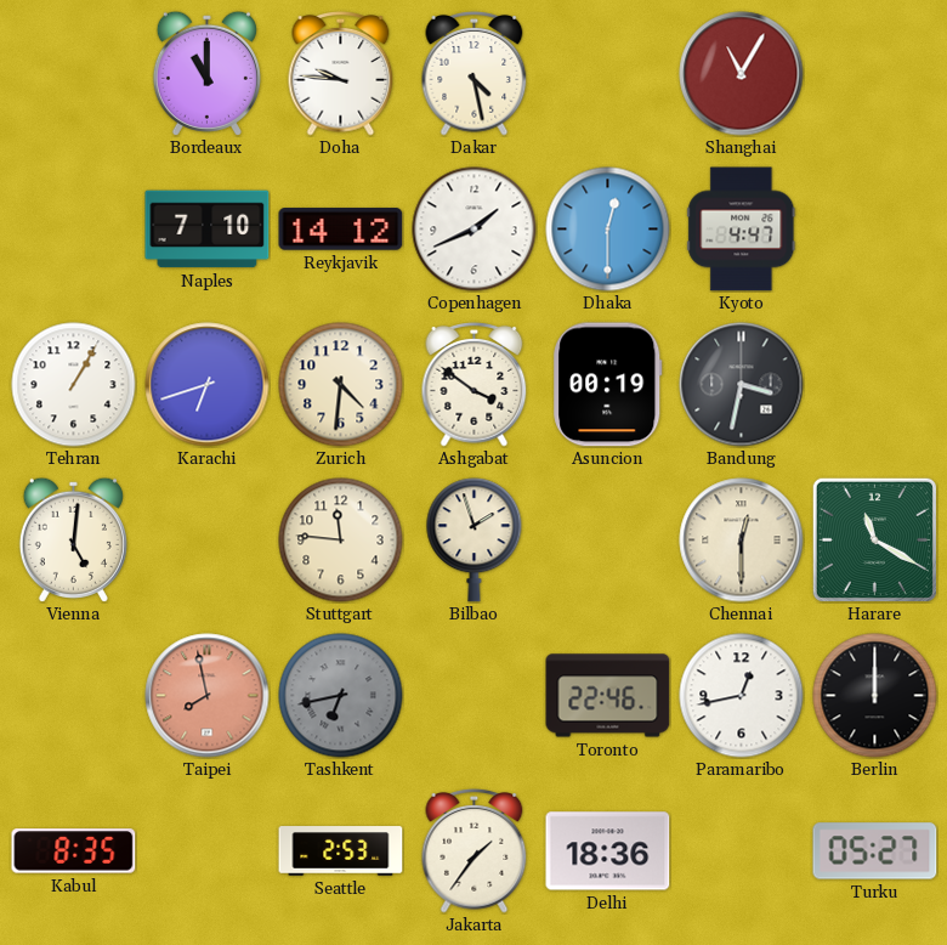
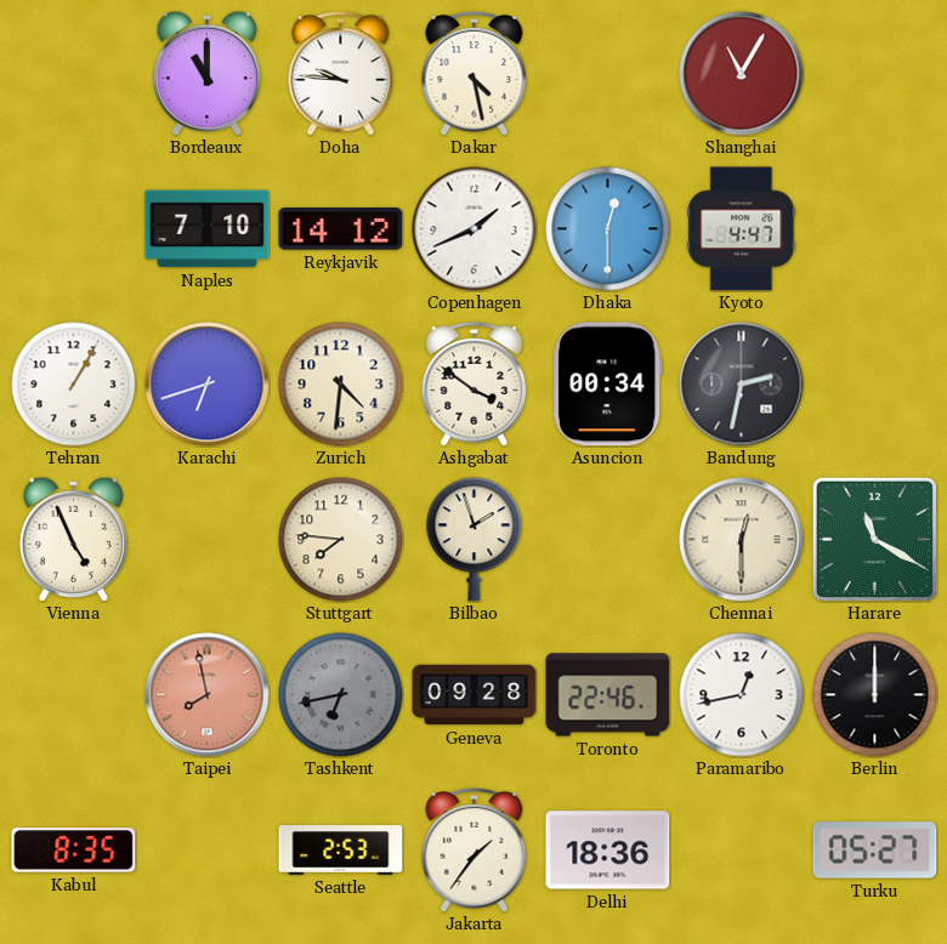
Asuncion: 00:19 -> 00:34 (608, 385)
Bandung: 3:32 -> 2:32 (742, 385)
Vienna: 5:01 -> 4:56 (73, 539)
Stuttgart: 11:46 -> 7:46 (341, 540)
Geneva: none -> 09:28 (475, 695)
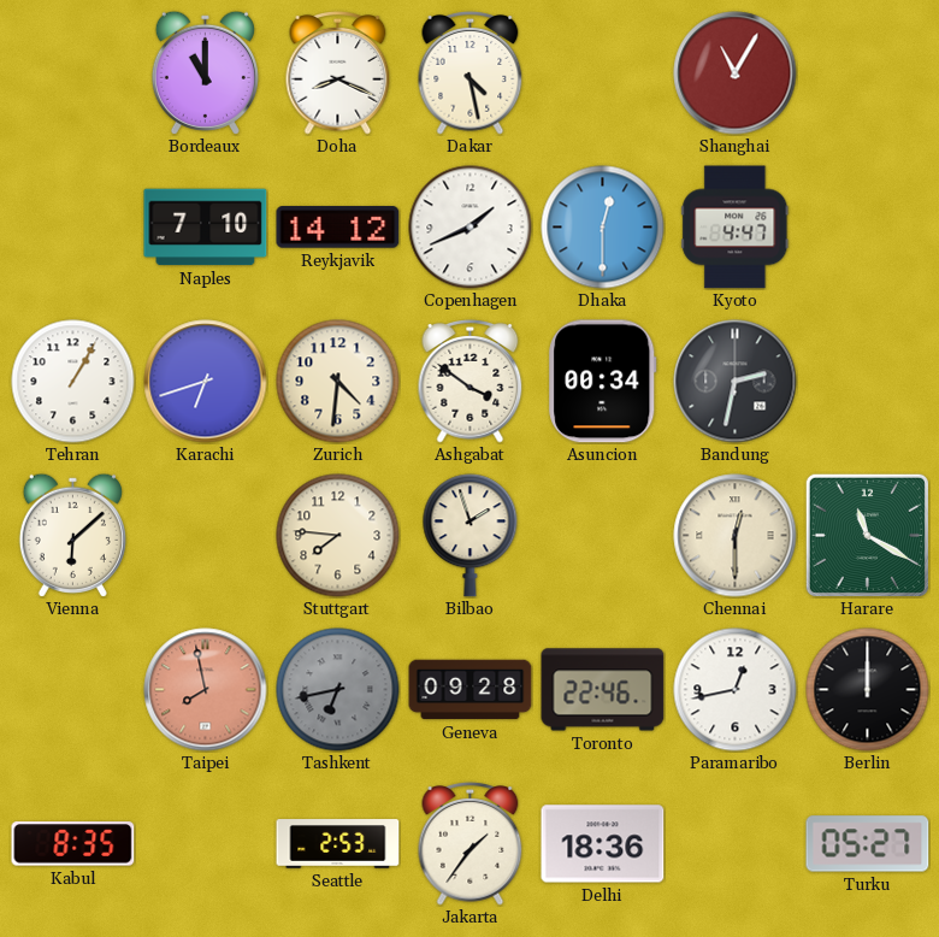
Doha: 9:46 -> 8:19 (338, 73)
Vienna: 4:56 -> 6:08 (72, 535)
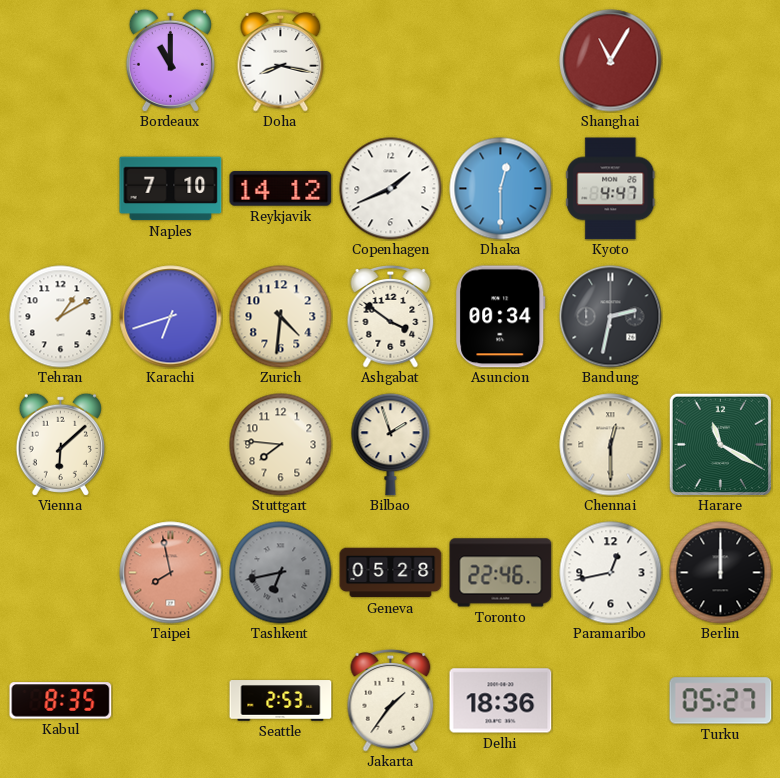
Doha: 8:19 -> 8:17 (281, 61)
Dakar: 4:28 -> none (471, 73)
Tehran: 1:05 -> 1:10 (61, 317)
Geneva: 09:28 -> 05:28 (391, 573)
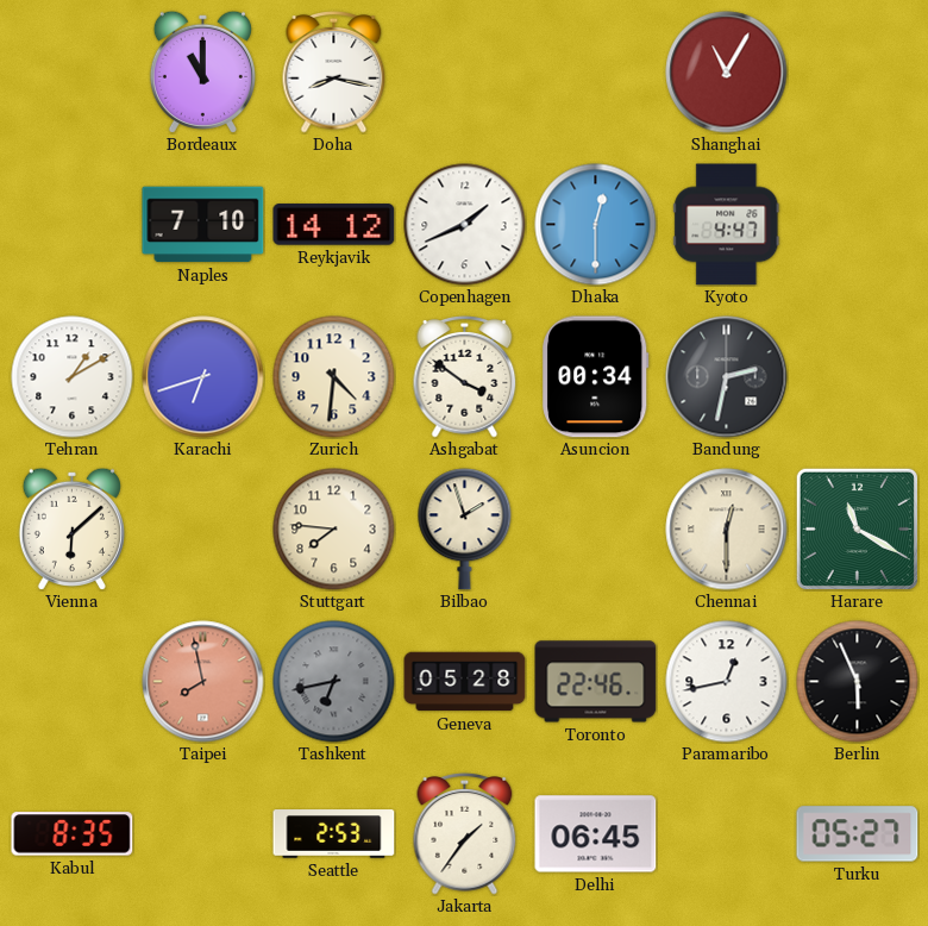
Berlin: 12:00 -> 5:56 (858, 682)
Delhi: 18:36 -> 06:45 (596, 834)
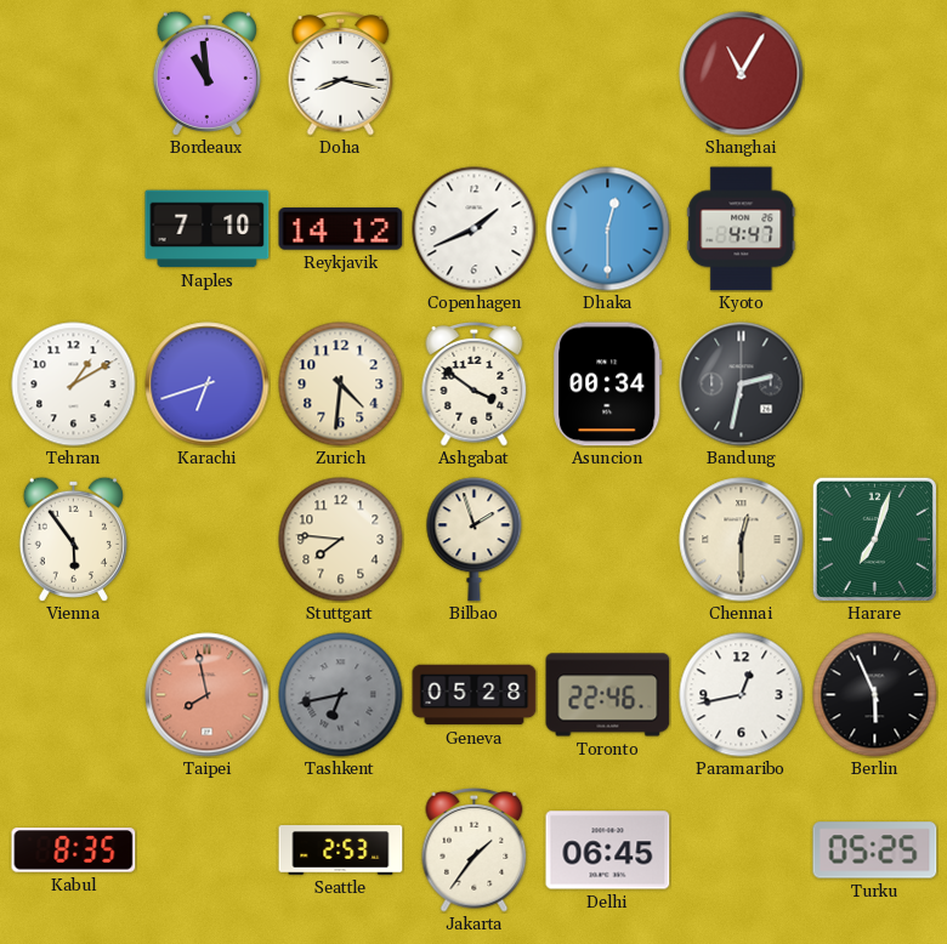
Bordeaux: 11:00 -> 10:59 (206, 73)
Vienna: 6:08 -> 5:54 (73, 539)
Harare: 11:20 -> 7:03 (874, 539)
Turku: 05:27 -> 05:25 (875, 851)
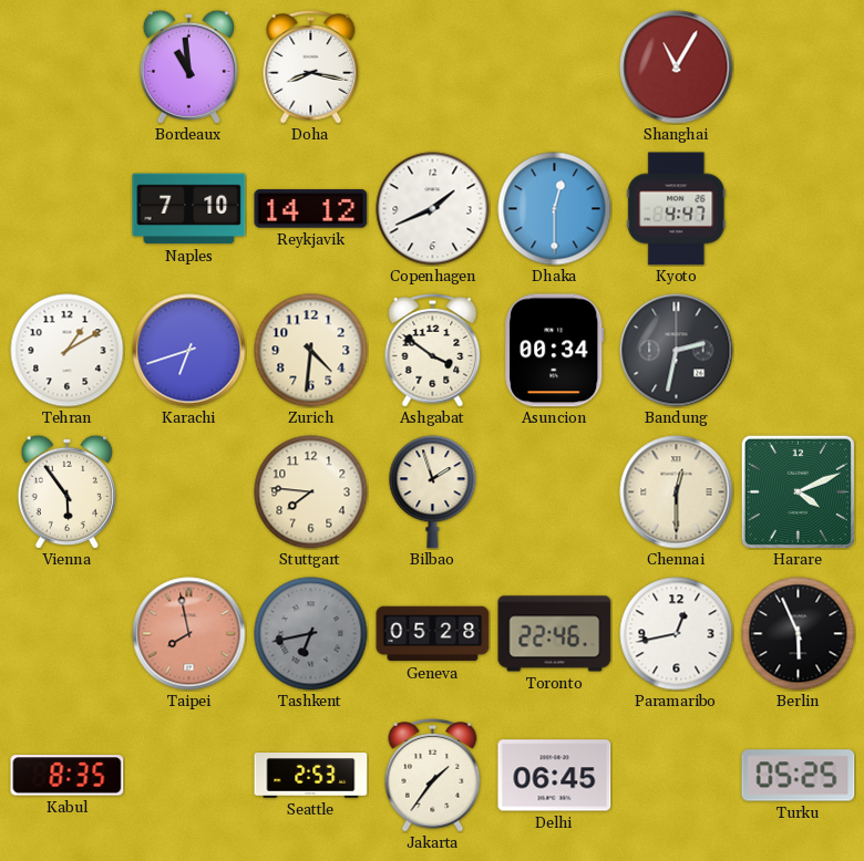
Harare: 7:03 -> 4:11 (798, 491)
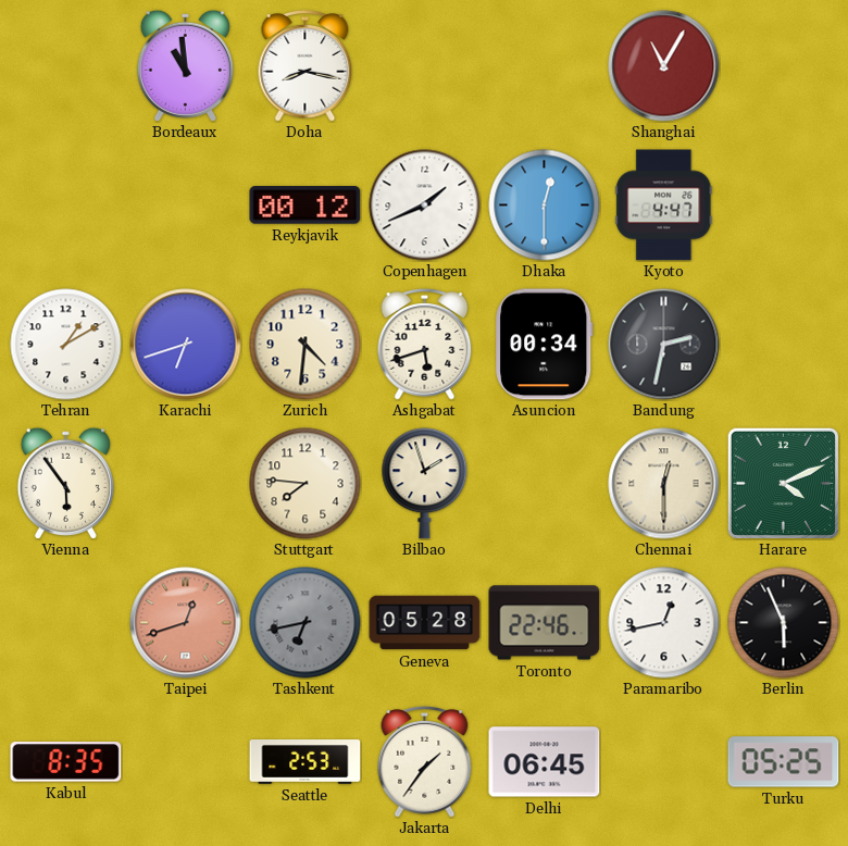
Naples: 7:10 -> none (189, 209)
Reykjavik: 14:12 -> 00:12 (305, 206)
Ashgabat: 3:51 -> 5:42 (425, 345)
Taipei: 7:58 -> 12:42 (186, 623)
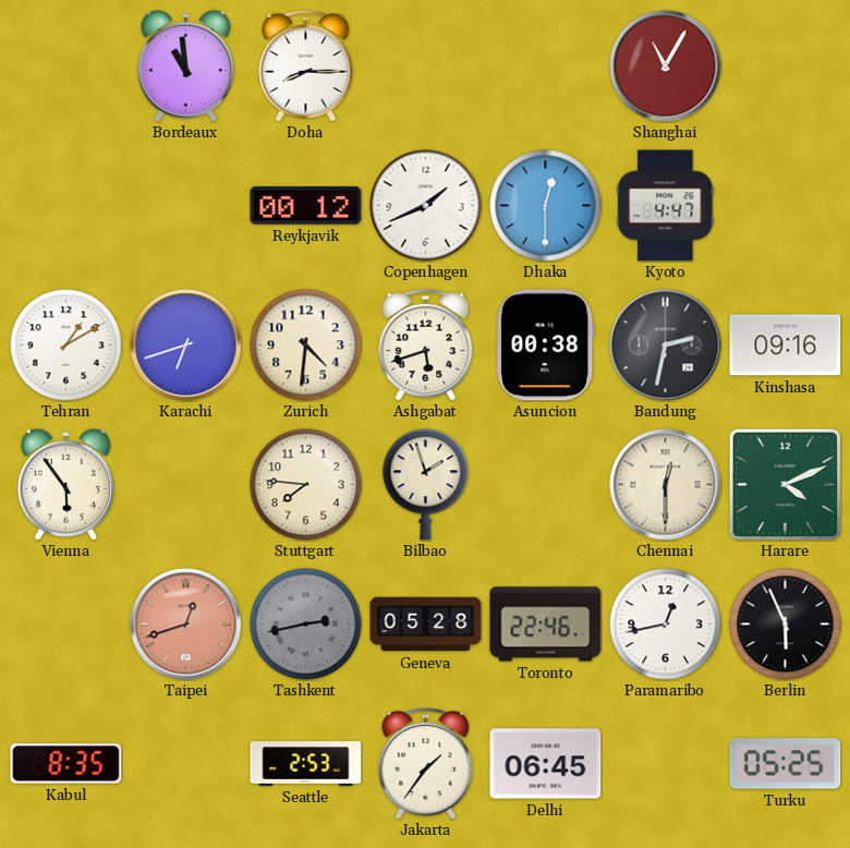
Doha: 8:17 -> 8:15 (306, 66)
Asuncion: 00:34 -> 00:38 (546, 346)
Kinshasa: none -> 09:16 (786, 346)
Tashkent: 6:43 -> 2:43 (306, 625)
